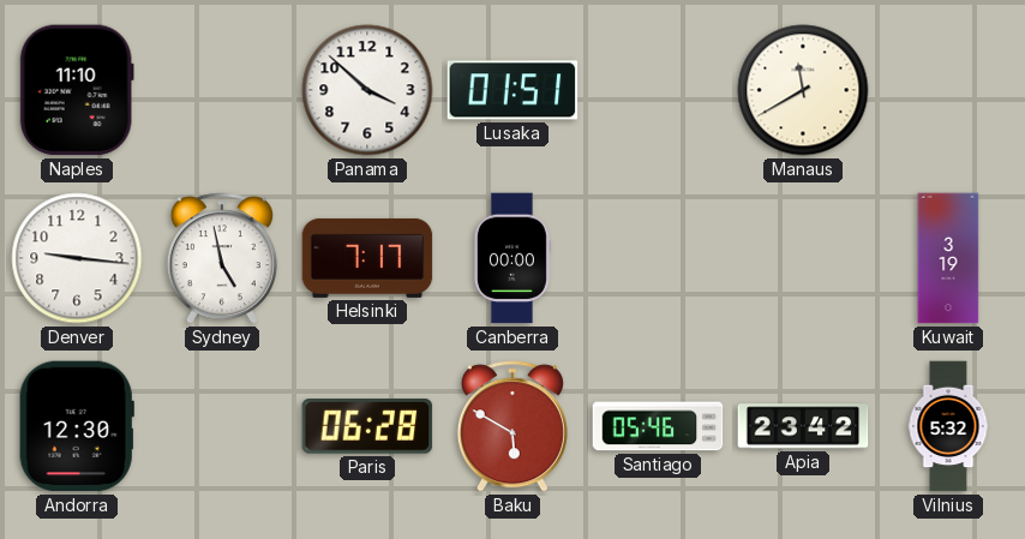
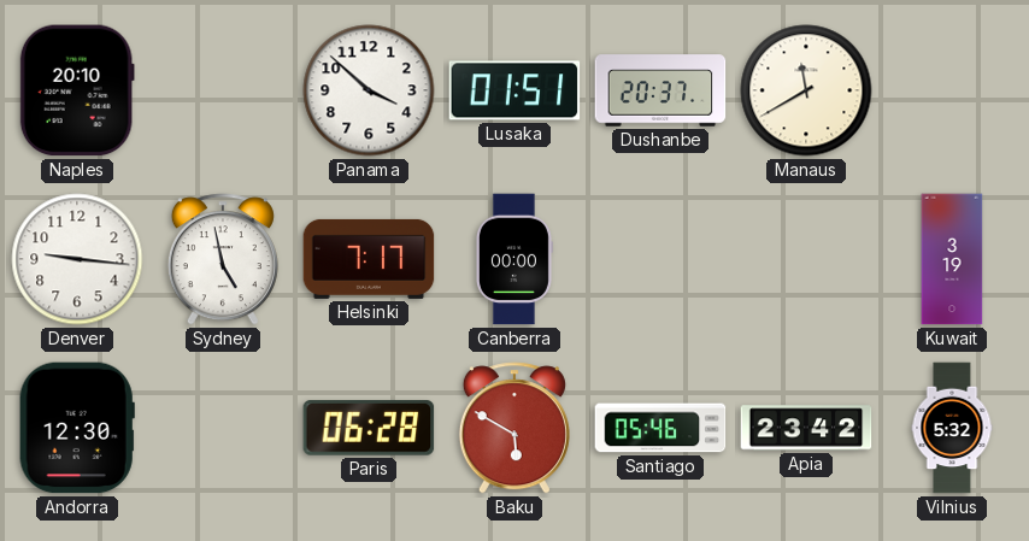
Naples: 11:10 -> 20:10 (77, 90)
Dushanbe: none -> 20:37 (660, 90)
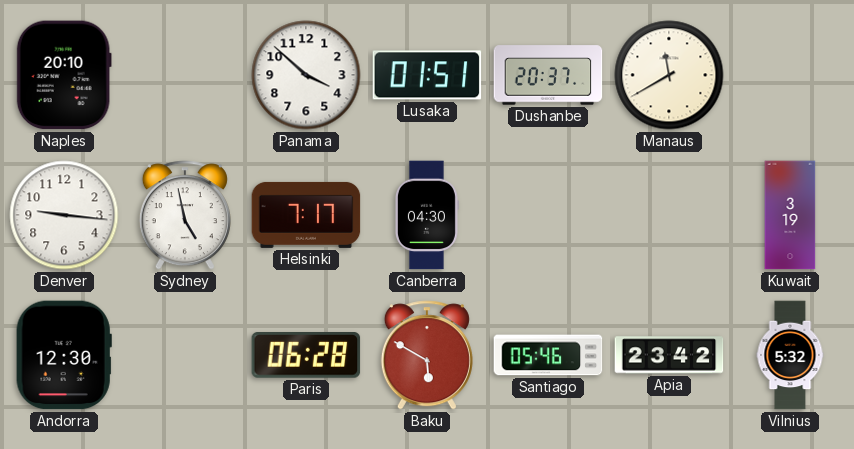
Canberra: 00:00 -> 04:30 (426, 215)
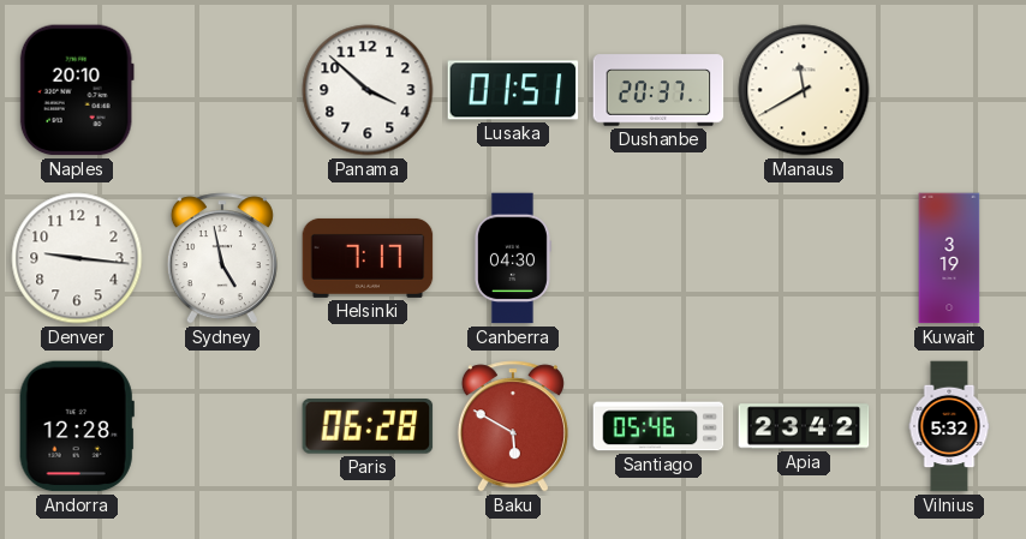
Andorra: 12:30 -> 12:28 (77, 426)
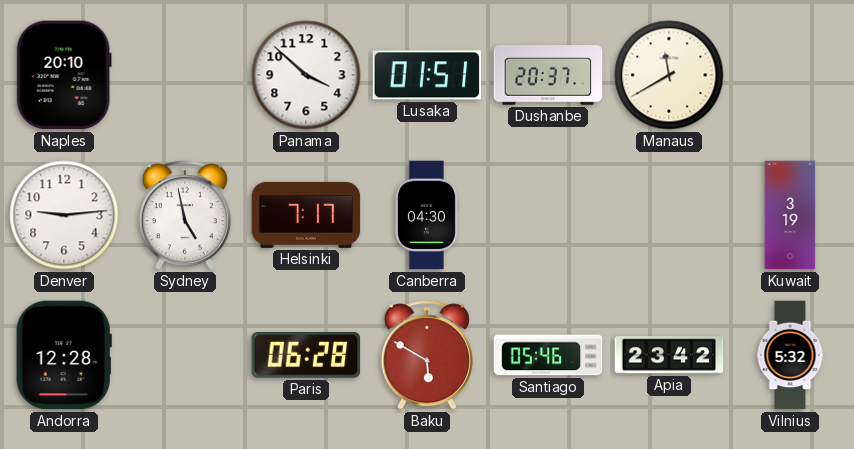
Denver: 9:16 -> 9:14 (64, 215)
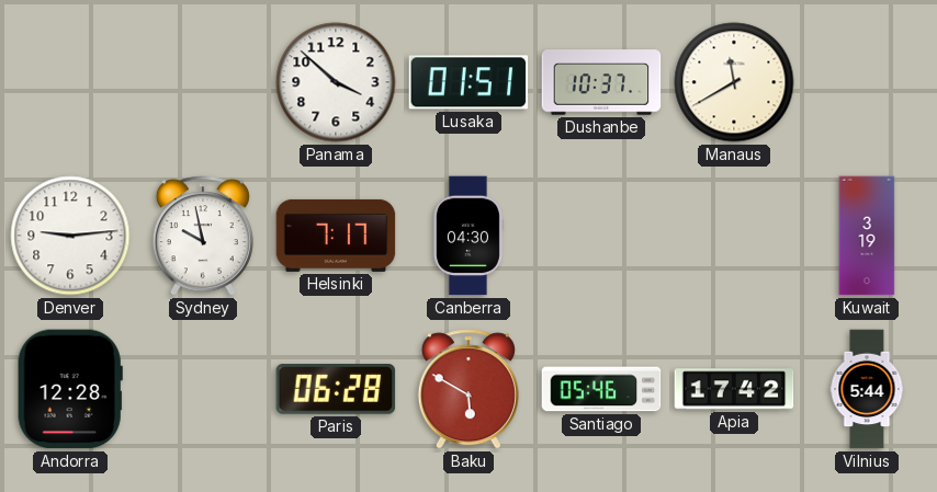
Naples: 20:10 -> none (64, 75)
Dushanbe: 20:37 -> 10:37 (601, 82)
Sydney: 4:58 -> 9:58 (203, 236)
Apia: 23:42 -> 17:42 (734, 389)
Vilnius: 5:32 -> 5:44 (867, 389)
